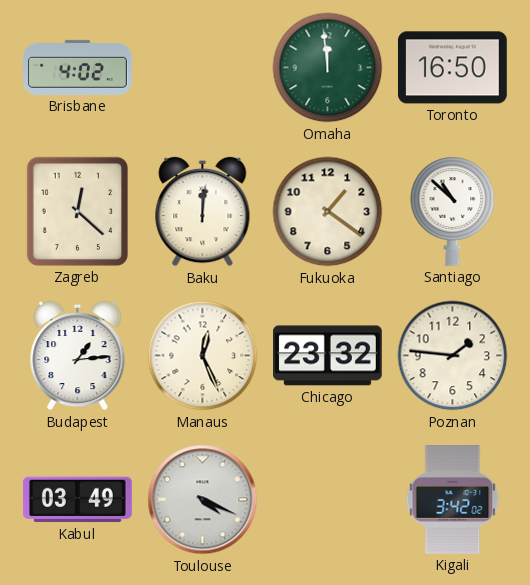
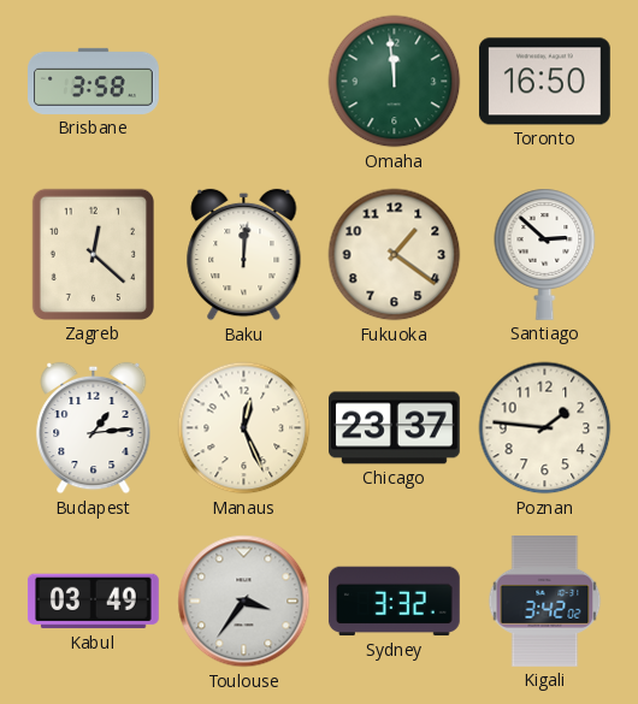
Brisbane: 4:02 -> 3:58 (94, 81)
Santiago: 10:52 -> 2:52 (545, 254)
Chicago: 23:32 -> 23:37 (395, 428)
Toulouse: 4:19 -> 3:36 (244, 602)
Sydney: none -> 3:32 (394, 602)
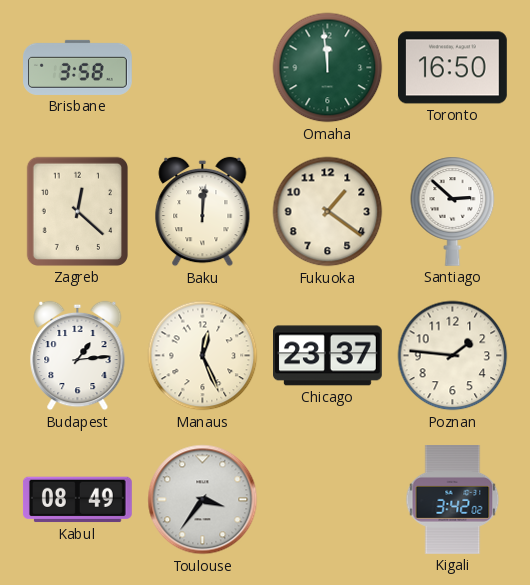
Kabul: 03:49 -> 08:49 (77, 500)
Sydney: 3:32 -> none (394, 602)
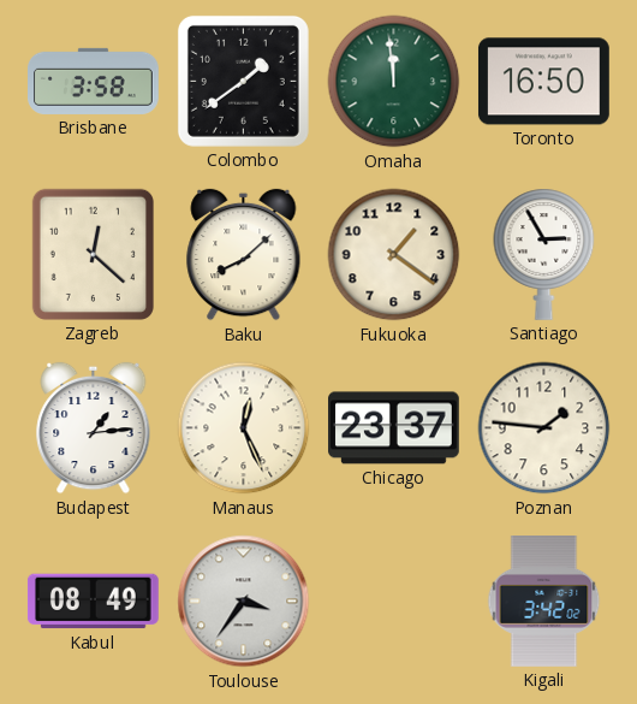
Colombo: none -> 1:39 (243, 81)
Baku: 12:01 -> 8:08 (244, 255)
Santiago: 2:52 -> 2:55 (544, 254)
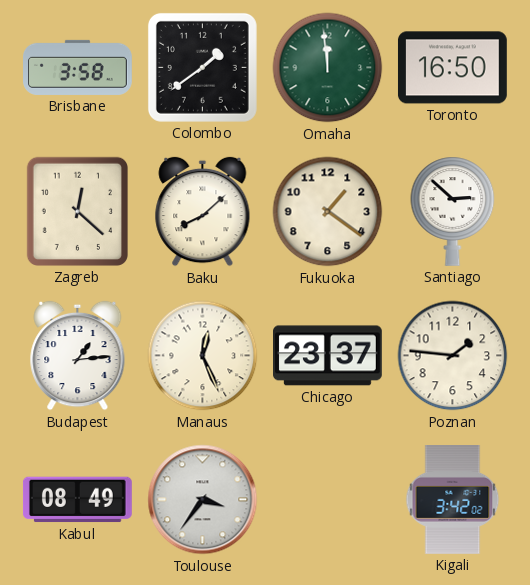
Santiago: 2:55 -> 2:52 (453, 211)
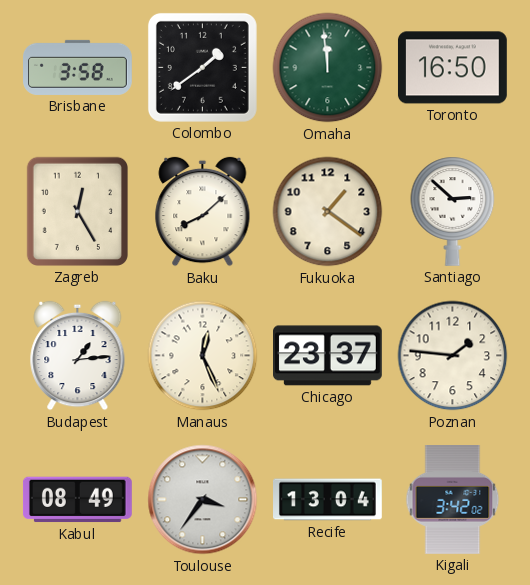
Zagreb: 12:22 -> 12:25 (77, 211)
Recife: none -> 13:04 (328, 500)
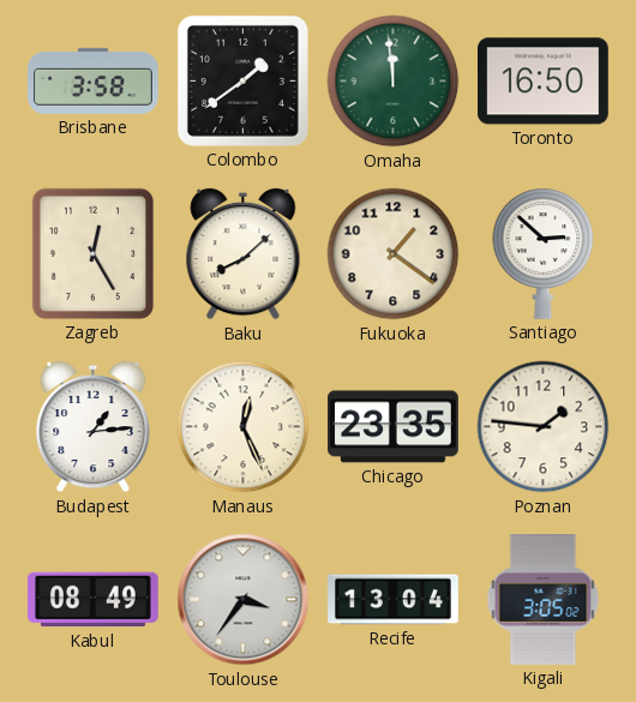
Chicago: 23:37 -> 23:35 (394, 427)
Kigali: 3:42 -> 3:05 (544, 600)
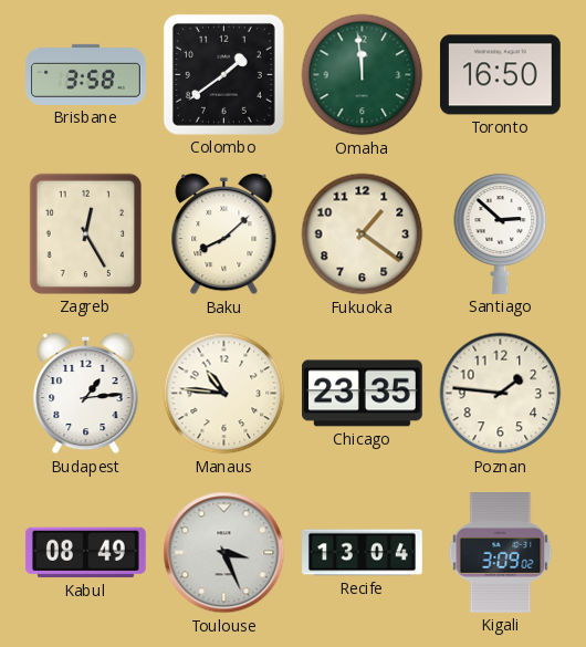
Manaus: 12:26 -> 10:46 (224, 394)
Toulouse: 3:36 -> 3:26 (224, 553)
Kigali: 3:05 -> 3:09 (501, 553)
